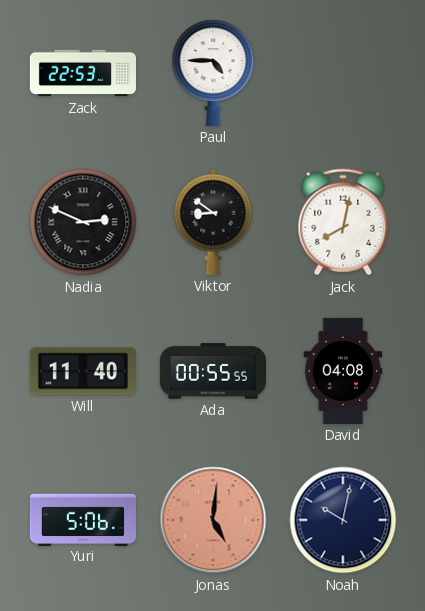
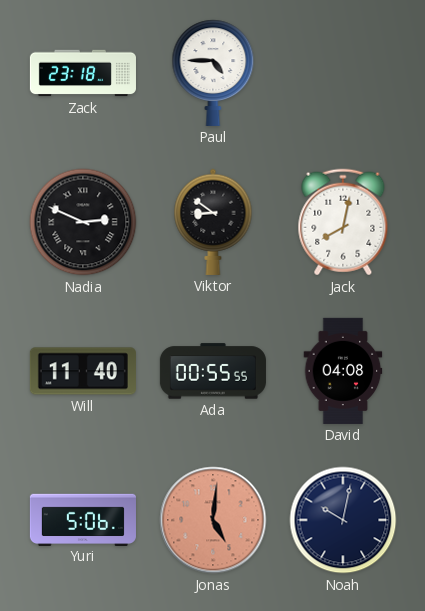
Zack: 22:53 -> 23:18 (83, 73)
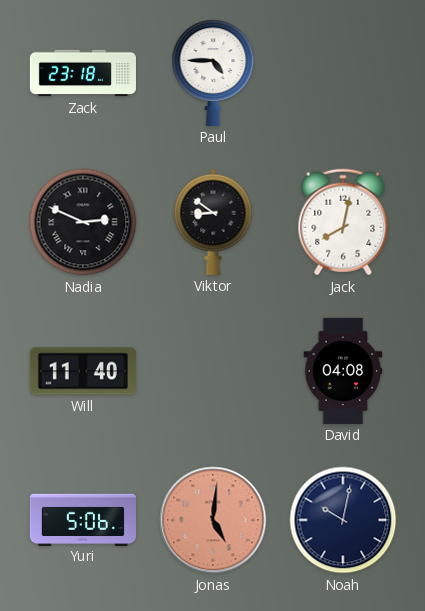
Ada: 00:55 -> none (213, 371)
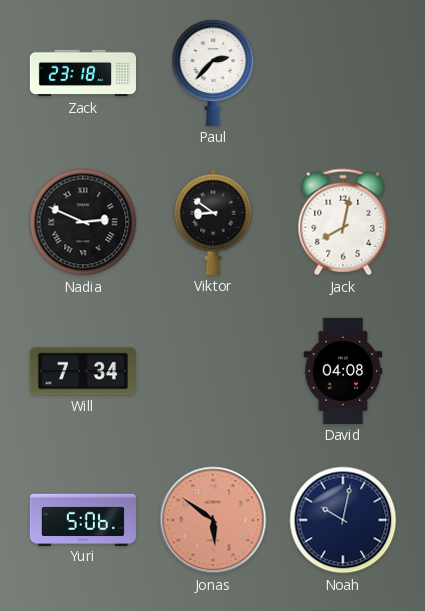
Paul: 4:45 -> 2:37 (213, 73)
Will: 11:40 -> 7:34 (83, 371)
Jonas: 5:01 -> 5:51 (213, 520)
